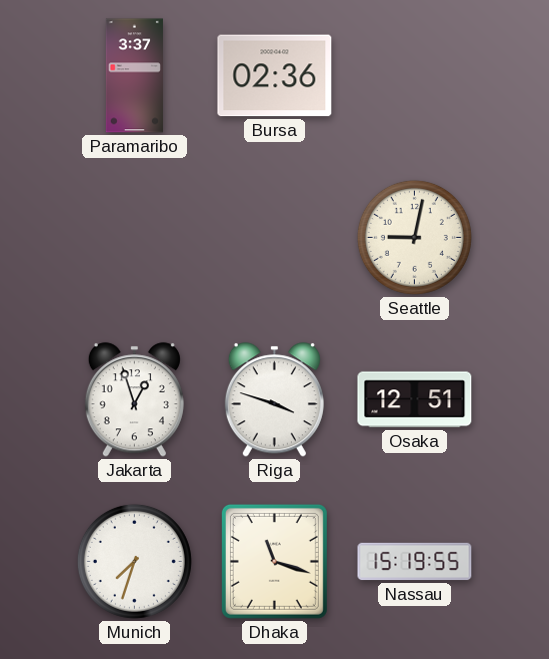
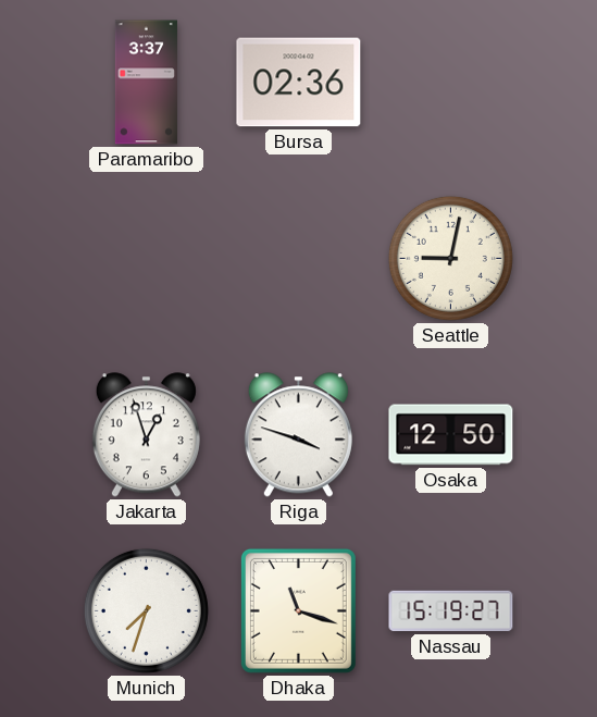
Osaka: 12:51 -> 12:50 (451, 435)
Nassau: 15:19:55 -> 15:19:27 (451, 611)
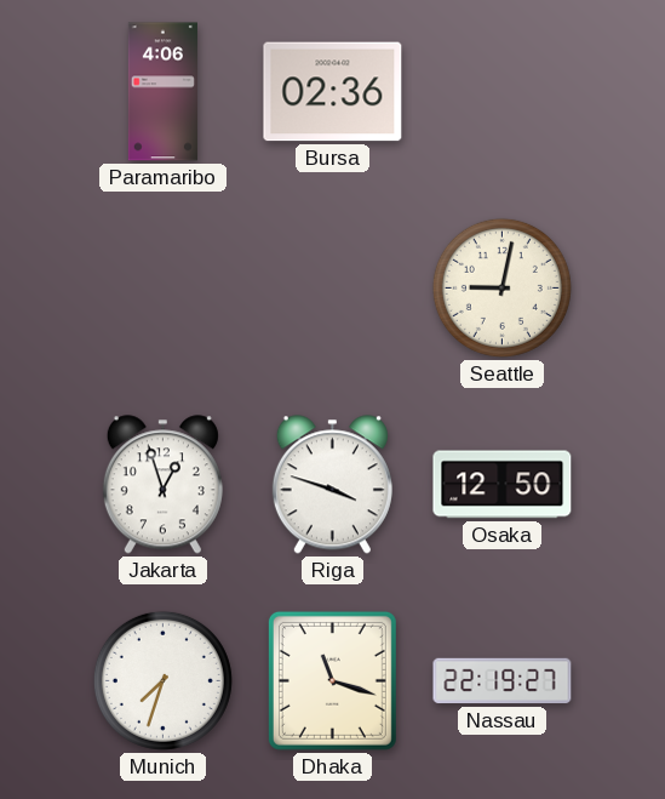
Paramaribo: 3:37 -> 4:06 (162, 92)
Nassau: 15:19 -> 22:19 (503, 681)
